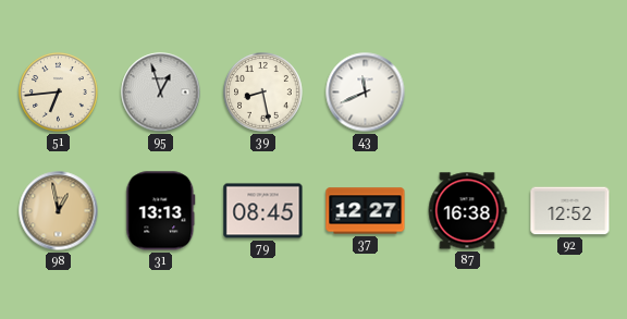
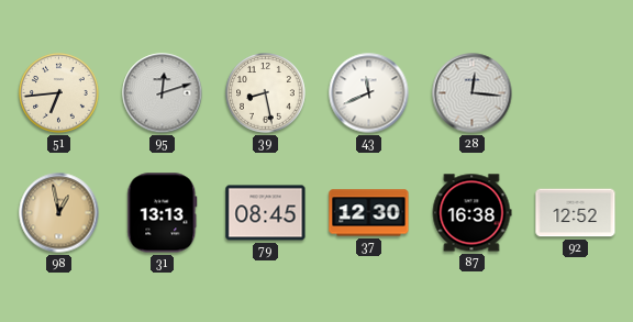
95: 12:57 -> 12:12 (163, 93)
28: none -> 12:16 (473, 93)
37: 12:27 -> 12:30 (369, 213)
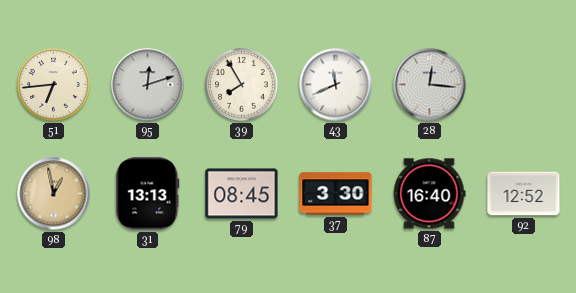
39: 8:28 -> 7:55 (242, 85)
37: 12:30 -> 3:30 (336, 194)
87: 16:38 -> 16:40 (429, 194)
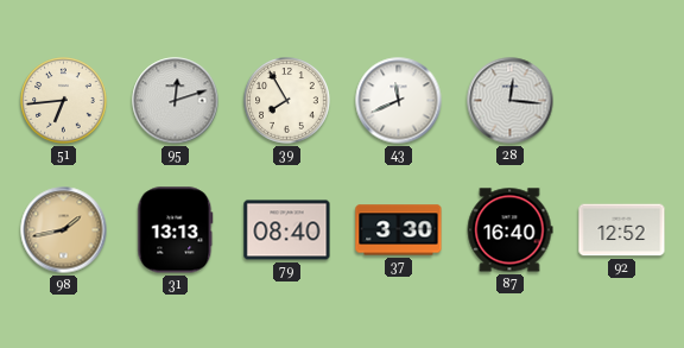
98: 12:58 -> 1:43 (64, 230)
79: 08:45 -> 08:40 (287, 230)
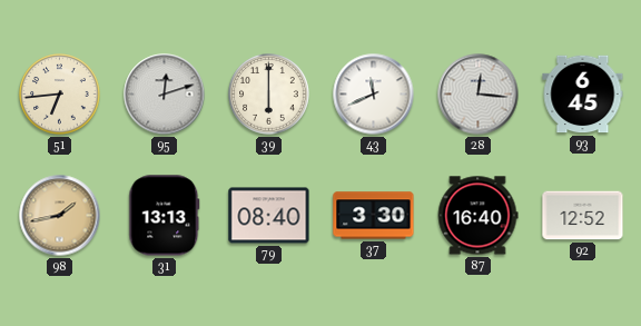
39: 7:55 -> 6:00 (269, 95)
93: none -> 6:45 (583, 95)
